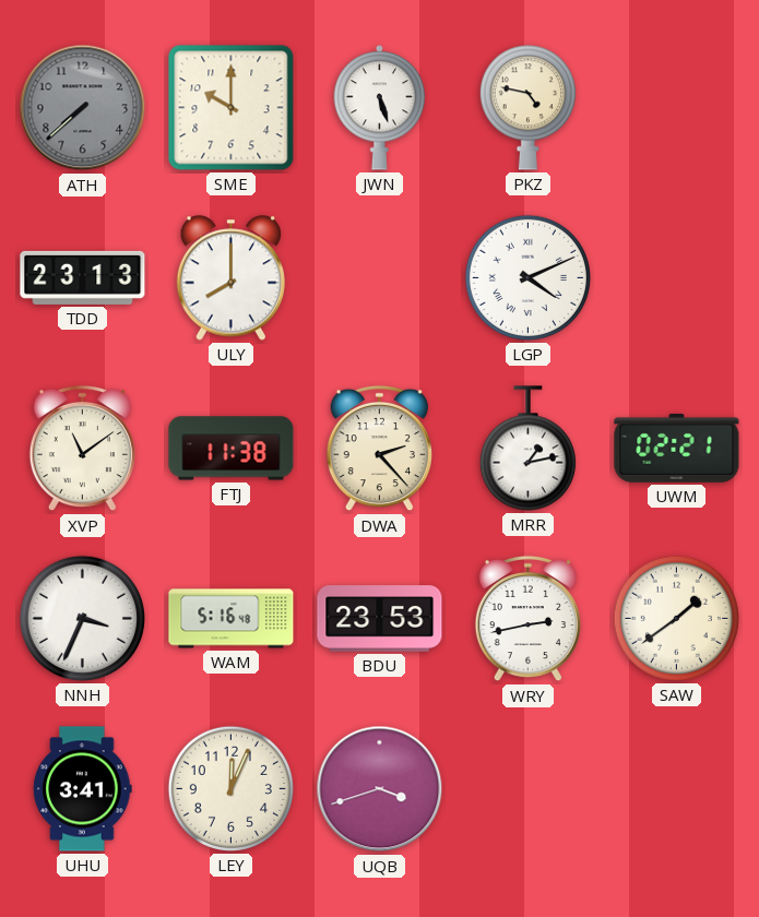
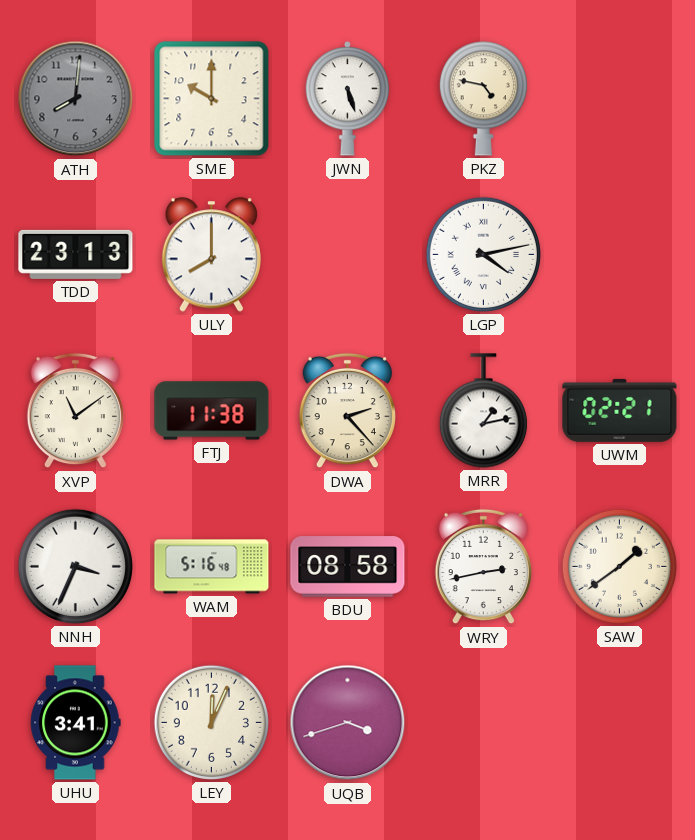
ATH: 7:38 -> 8:01 (76, 99)
LGP: 4:11 -> 4:13 (483, 254)
BDU: 23:53 -> 08:58 (348, 567)
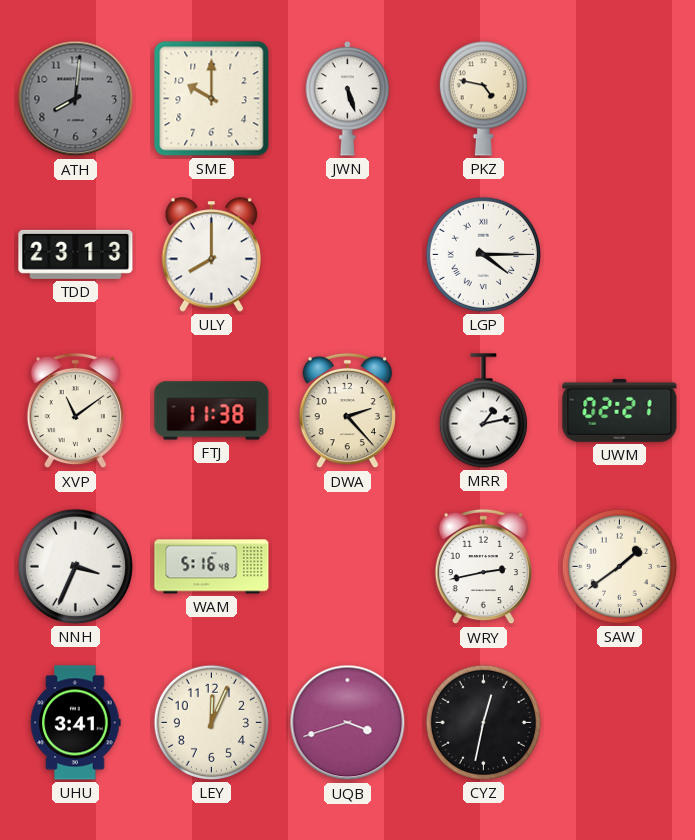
LGP: 4:13 -> 4:15 (483, 254)
BDU: 08:58 -> none (348, 567)
CYZ: none -> 12:32 (483, 722)
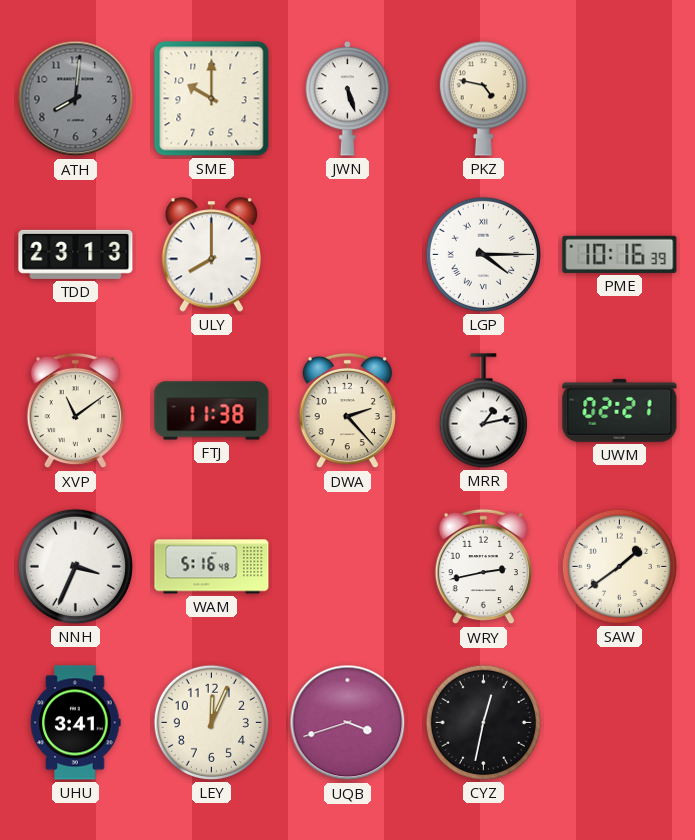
PME: none -> 10:16 (620, 254)
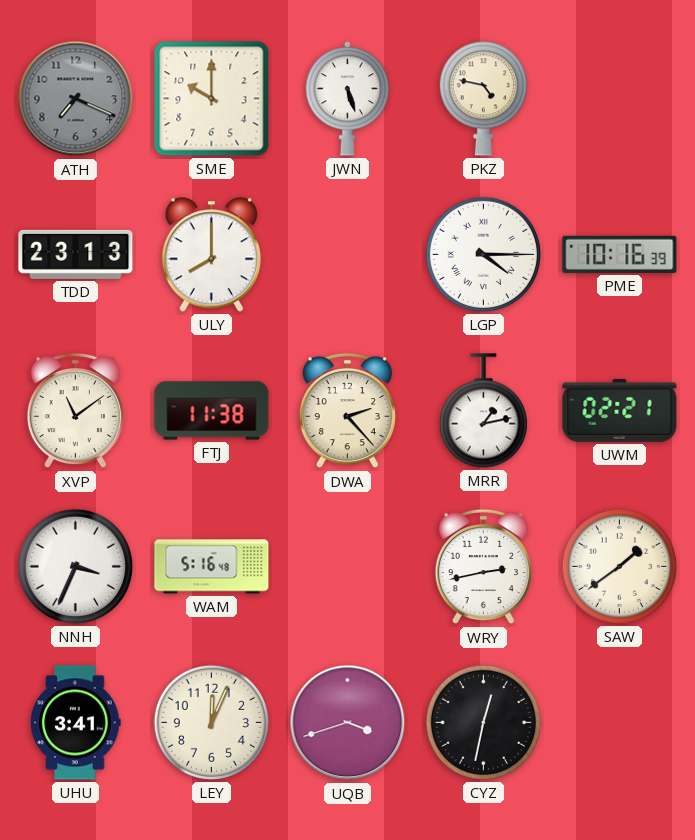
ATH: 8:01 -> 7:19 (76, 99)
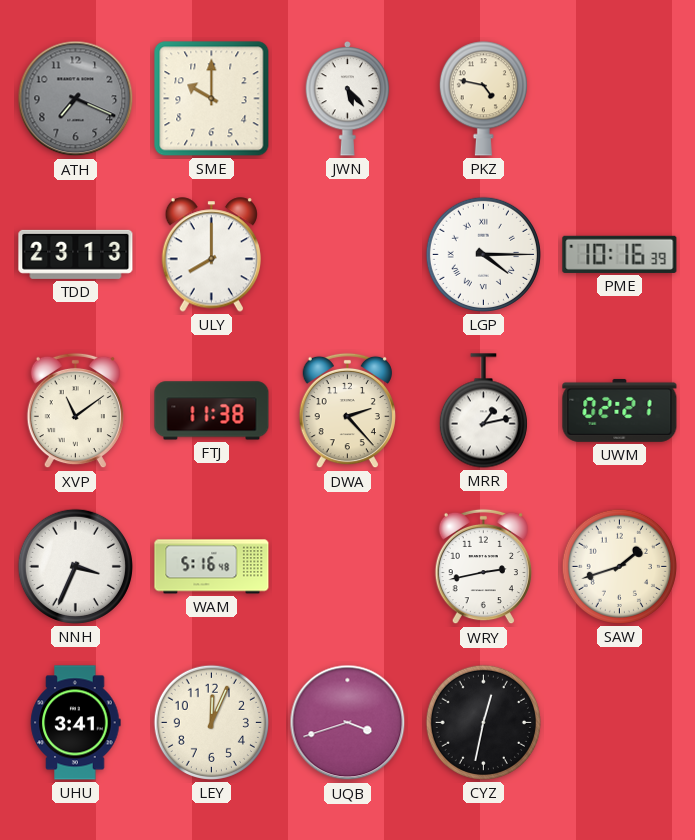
JWN: 5:27 -> 5:23 (348, 99)
SAW: 1:39 -> 1:42 (619, 566)
